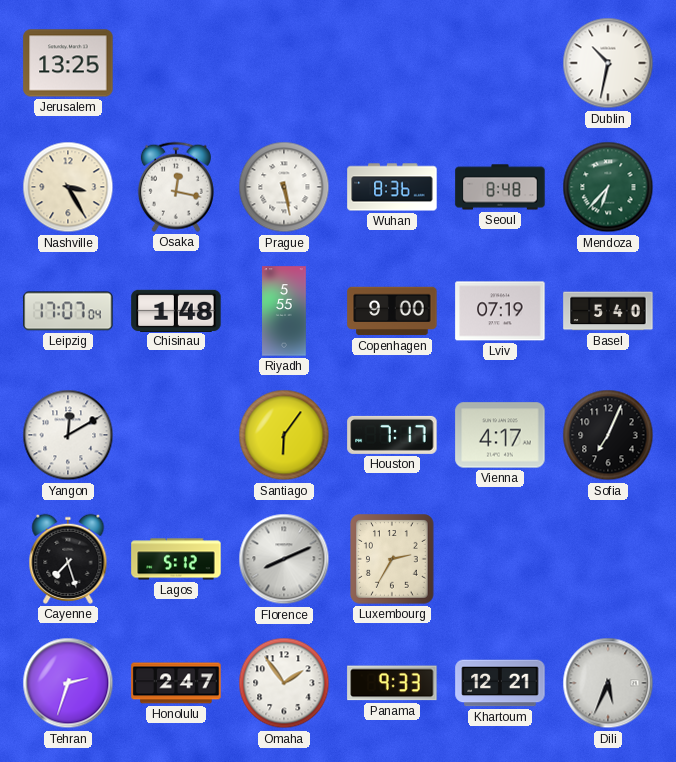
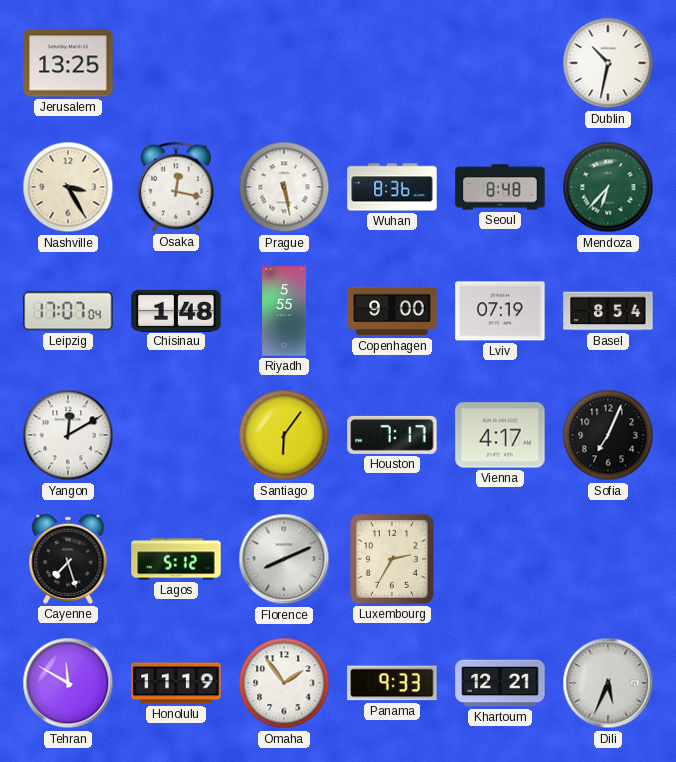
Basel: 5:40 -> 8:54 (608, 311)
Tehran: 2:33 -> 11:50 (68, 683)
Honolulu: 2:47 -> 11:19 (176, 683)
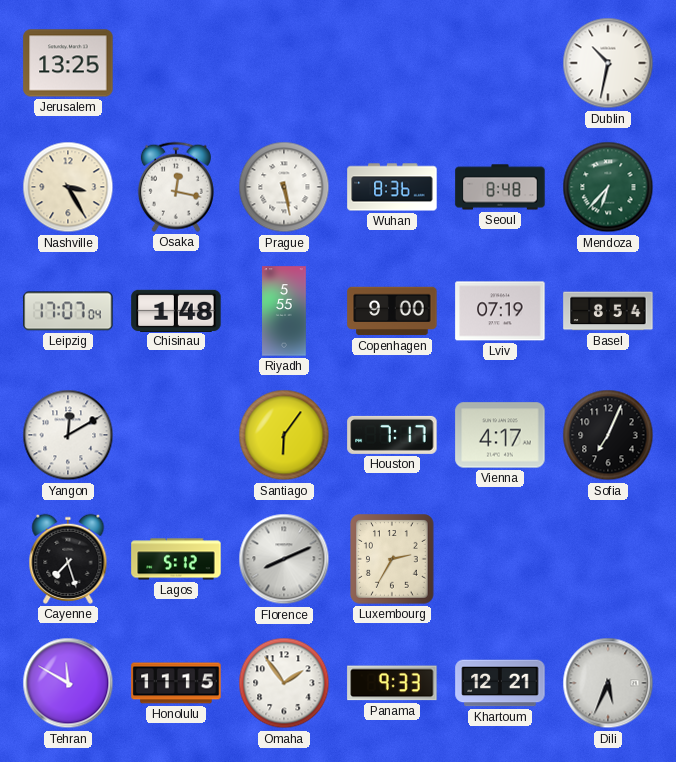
Honolulu: 11:19 -> 11:15 (176, 683)
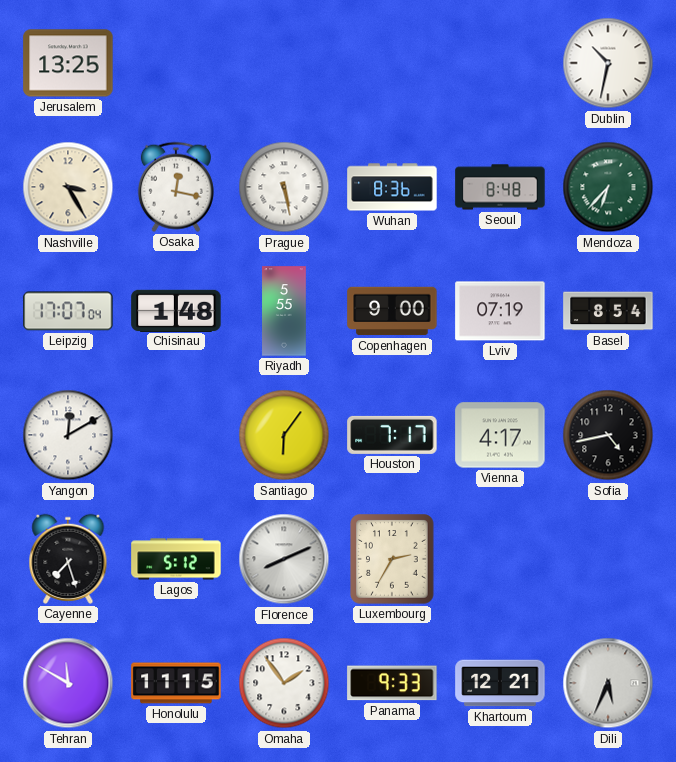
Sofia: 7:04 -> 4:43 (608, 435)
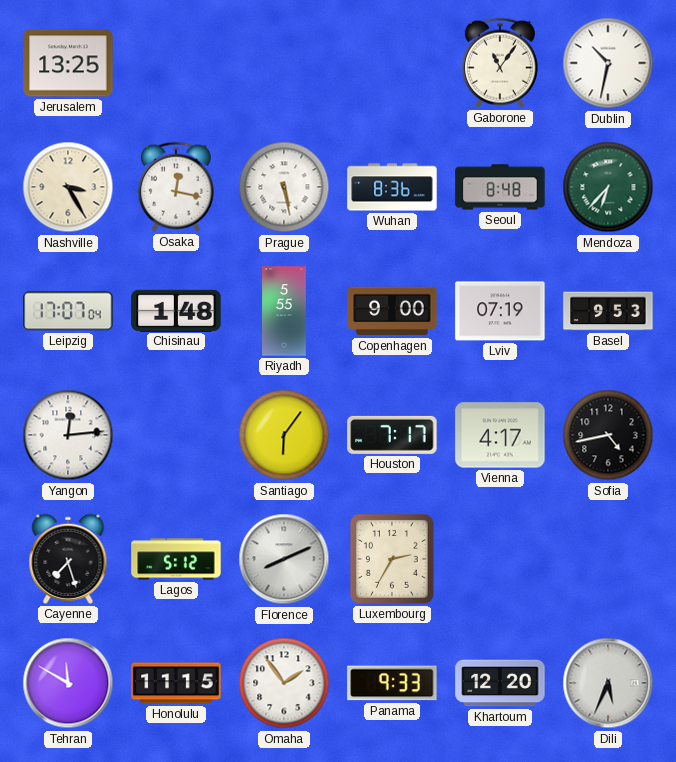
Gaborone: none -> 11:06 (500, 63)
Basel: 8:54 -> 9:53 (608, 311)
Yangon: 12:10 -> 12:14 (68, 435)
Khartoum: 12:21 -> 12:20 (500, 683)
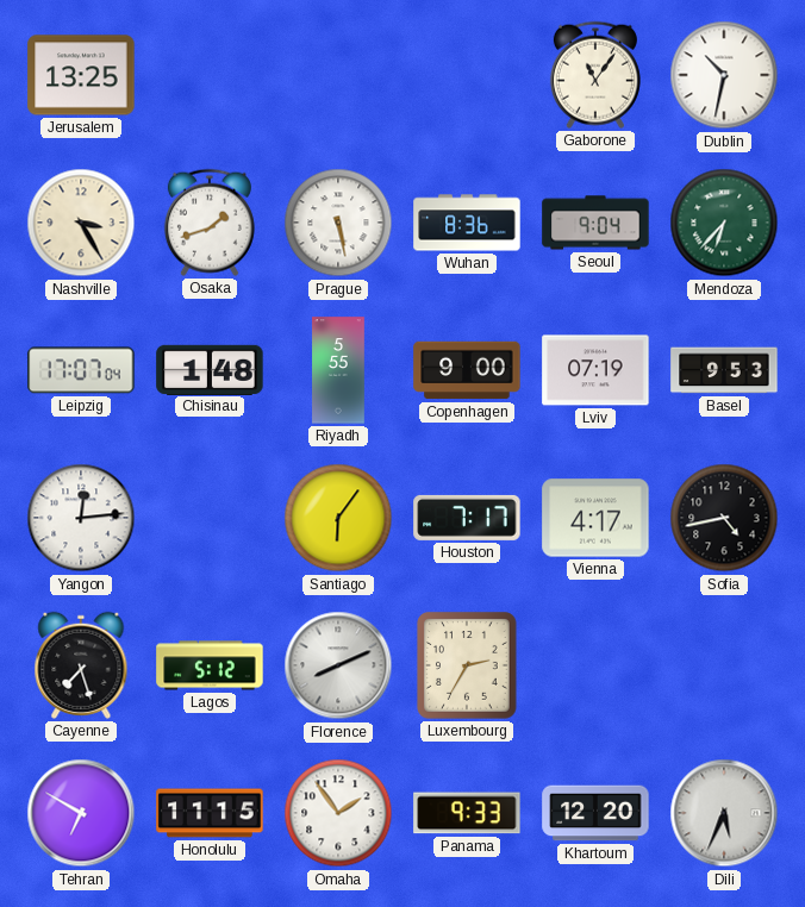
Osaka: 12:17 -> 1:42 (210, 223)
Seoul: 8:48 -> 9:04 (595, 223)
Tehran: 11:50 -> 6:50 (81, 813)
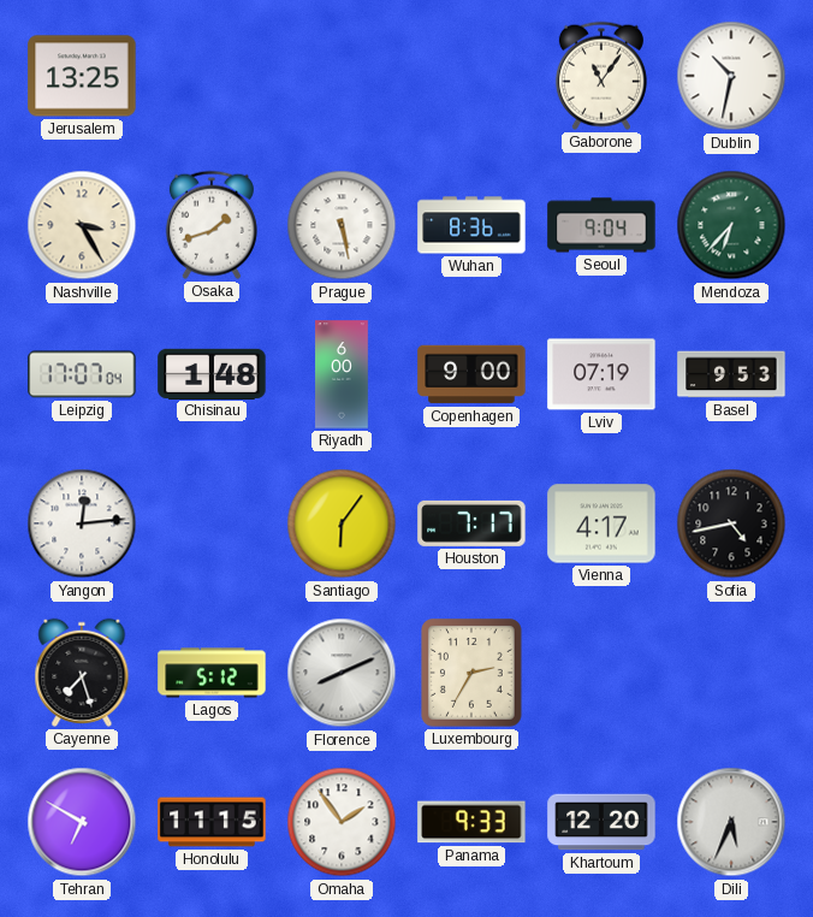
Riyadh: 5:55 -> 6:00 (342, 374)
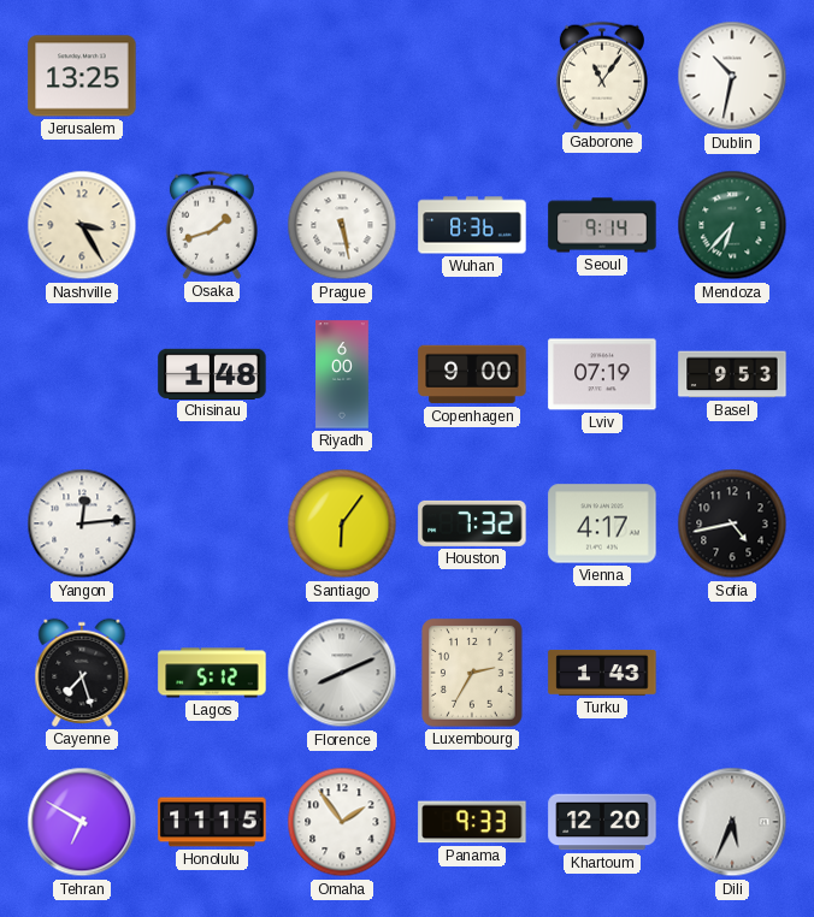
Seoul: 9:04 -> 9:14 (602, 225)
Leipzig: 17:07 -> none (82, 374)
Houston: 7:17 -> 7:32 (472, 523)
Turku: none -> 1:43 (602, 673)
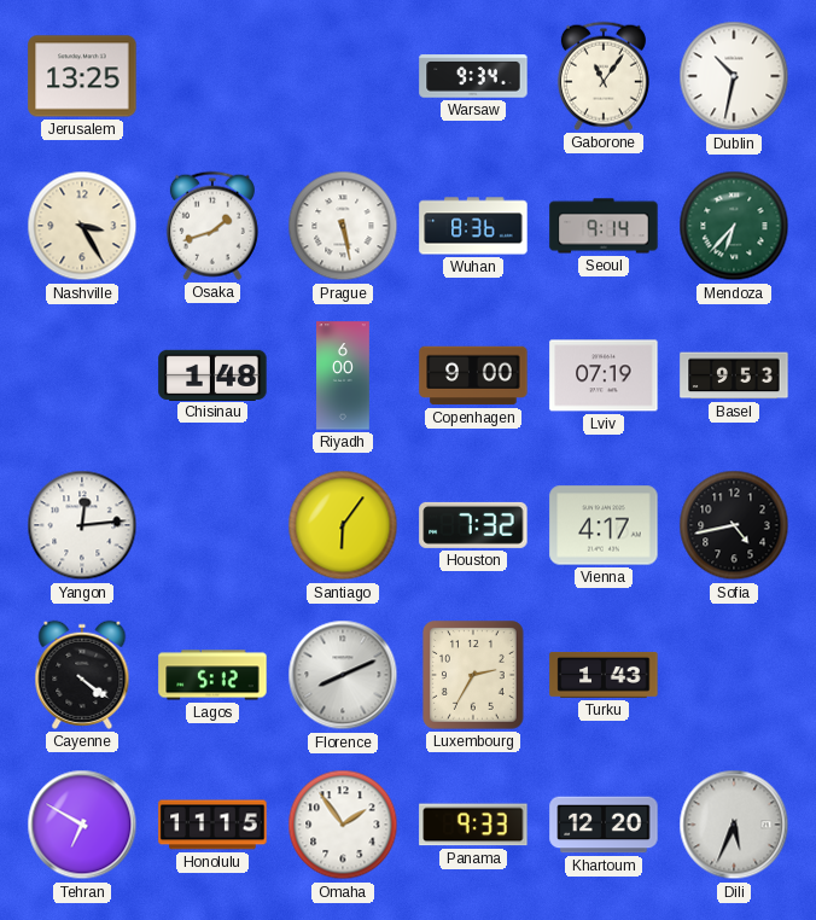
Warsaw: none -> 9:34 (473, 76)
Cayenne: 7:27 -> 4:21 (82, 675)
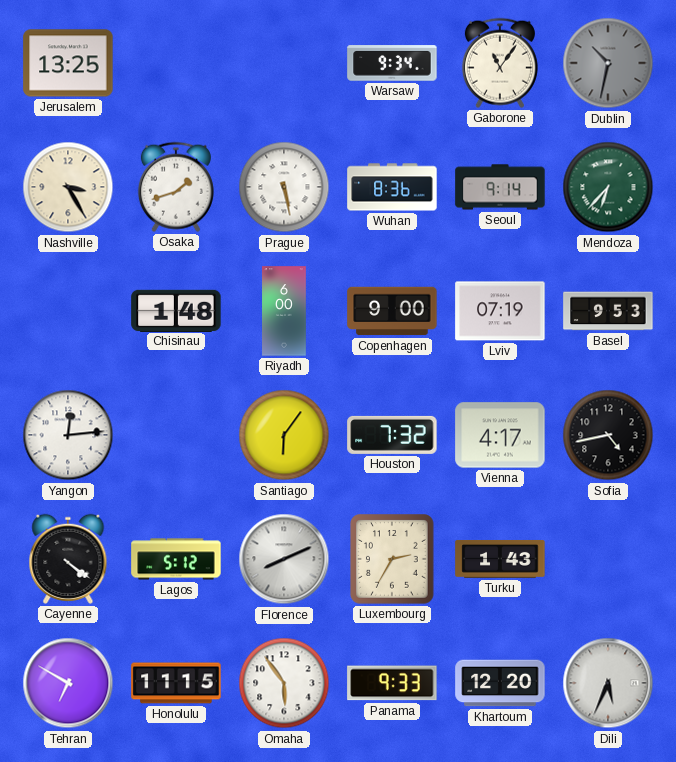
Dublin dial: white -> grey (608, 63)
Omaha: 1:54 -> 5:54 (284, 683)
